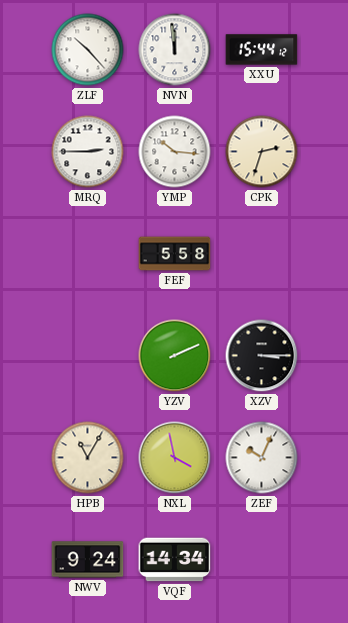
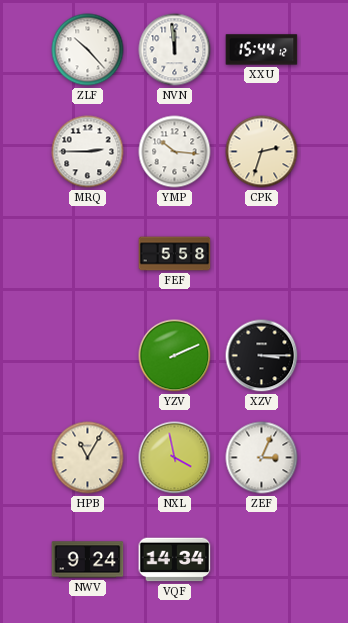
ZEF: 10:04 -> 3:04 (262, 458)
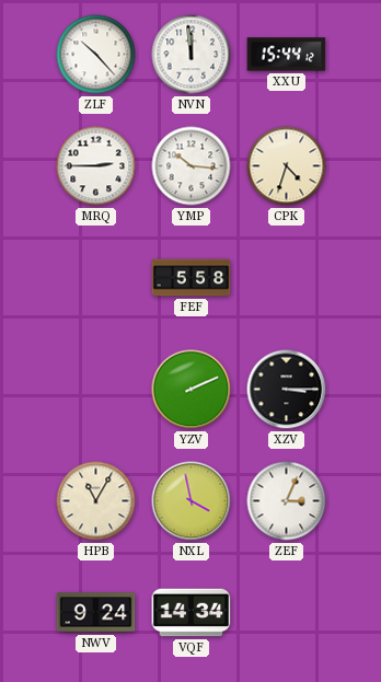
CPK: 2:33 -> 4:33 (287, 166)
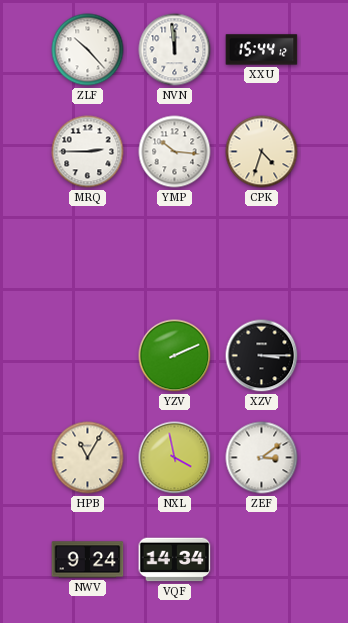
FEF: 5:58 -> none (192, 278)
ZEF: 3:04 -> 3:09 (262, 458)
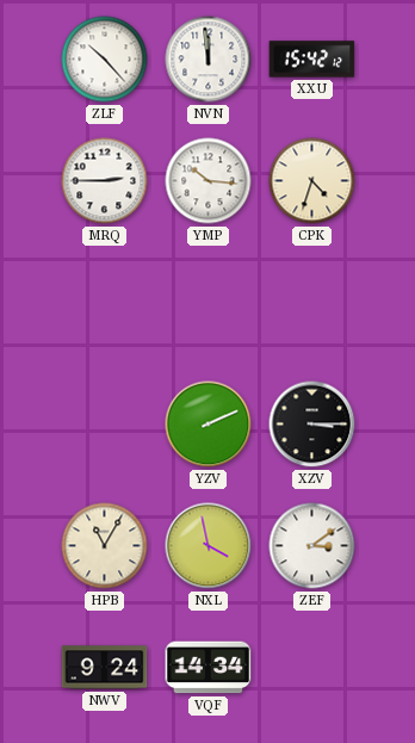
XXU: 15:44 -> 15:42 (312, 60)
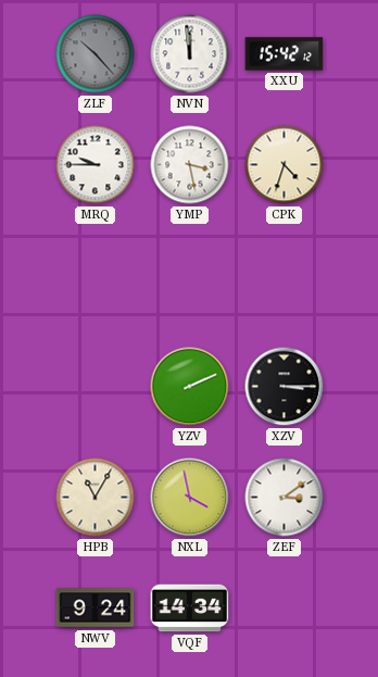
ZLF dial: white -> grey (96, 54)
MRQ: 2:45 -> 9:45 (96, 165)
YMP: 10:16 -> 3:28 (190, 165)
